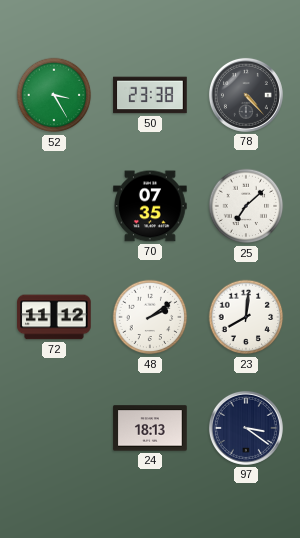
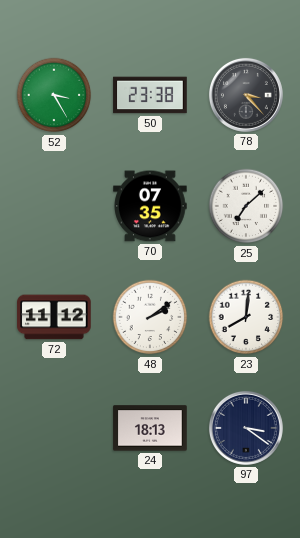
78: 4:23 -> 3:23 (246, 95)
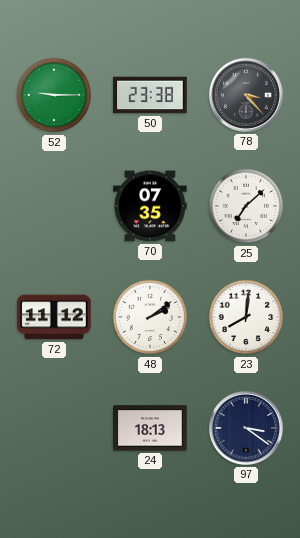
52: 3:25 -> 9:15 (54, 95)
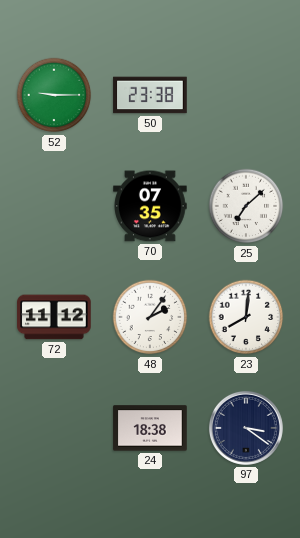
78: 3:23 -> none (246, 95)
48: 2:09 -> 2:06 (150, 317)
24: 18:13 -> 18:38 (150, 428)
